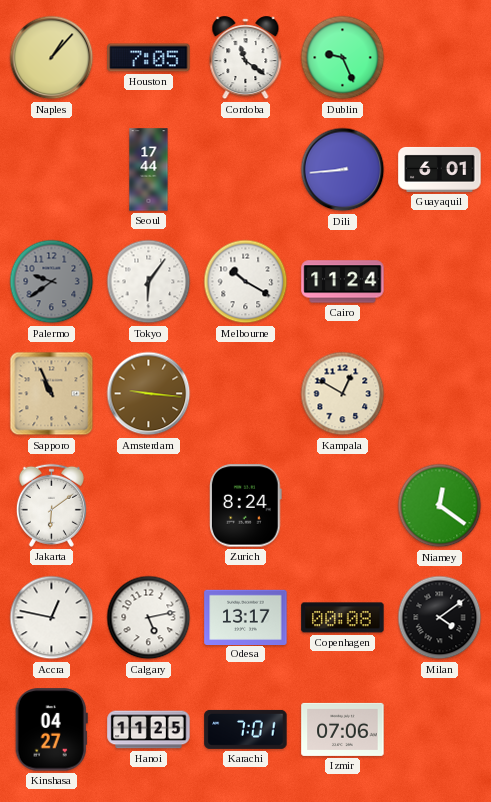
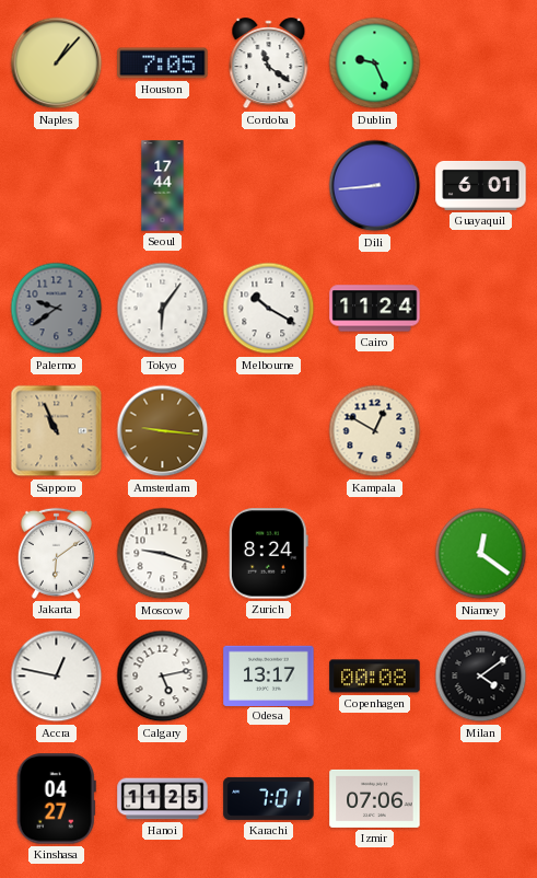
Moscow: none -> 9:18 (163, 554)
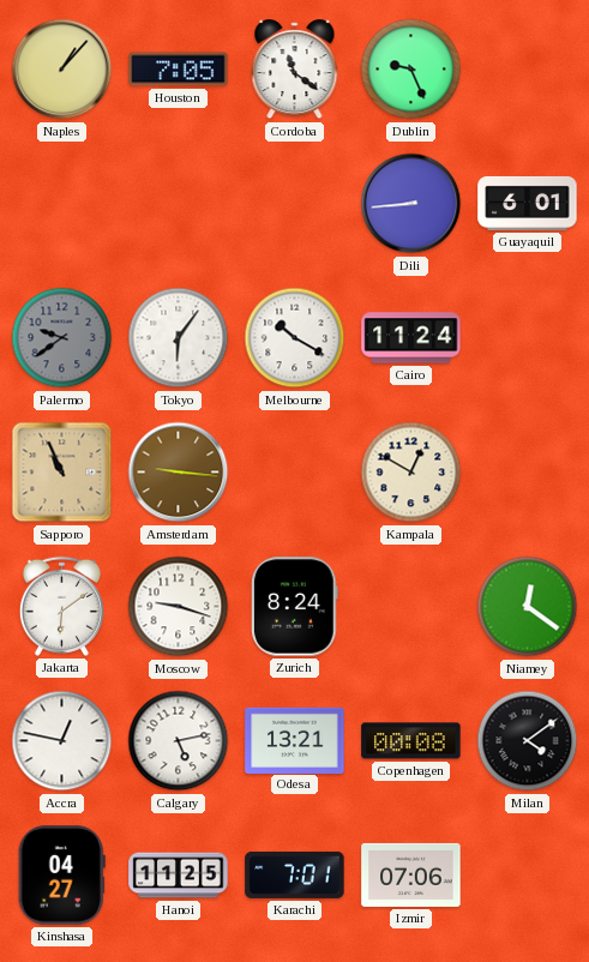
Seoul: 17:44 -> none (163, 186)
Odesa: 13:17 -> 13:21 (295, 740)
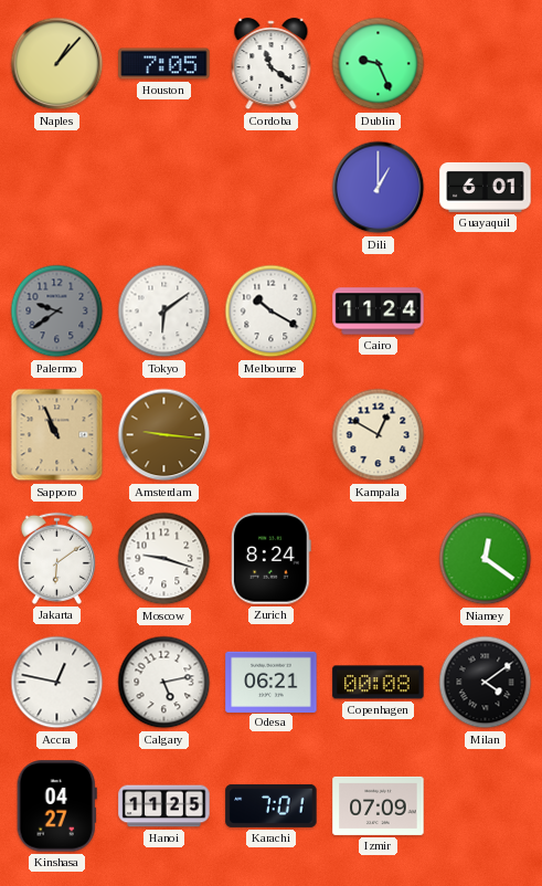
Dili: 8:44 -> 1:00 (379, 188)
Tokyo: 6:06 -> 6:09 (164, 312)
Odesa: 13:21 -> 06:21 (272, 682)
Izmir: 07:06 -> 07:09 (379, 805)
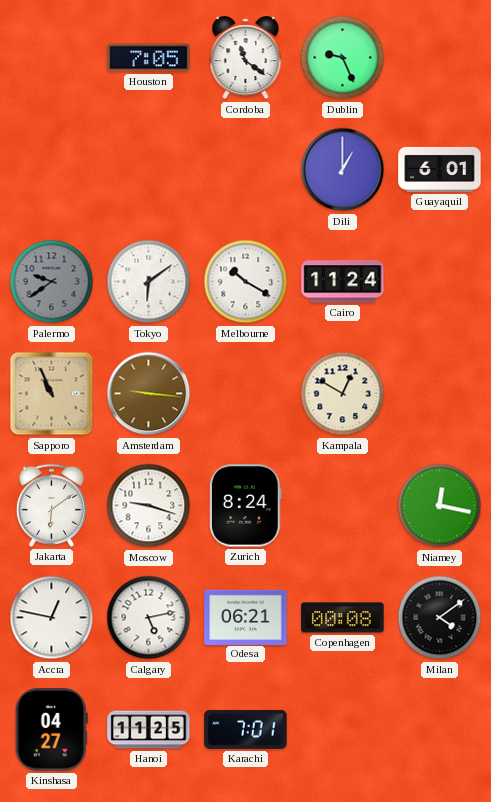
Naples: 1:07 -> none (57, 64)
Niamey: 12:21 -> 12:17 (440, 506)
Izmir: 07:09 -> none (379, 805)
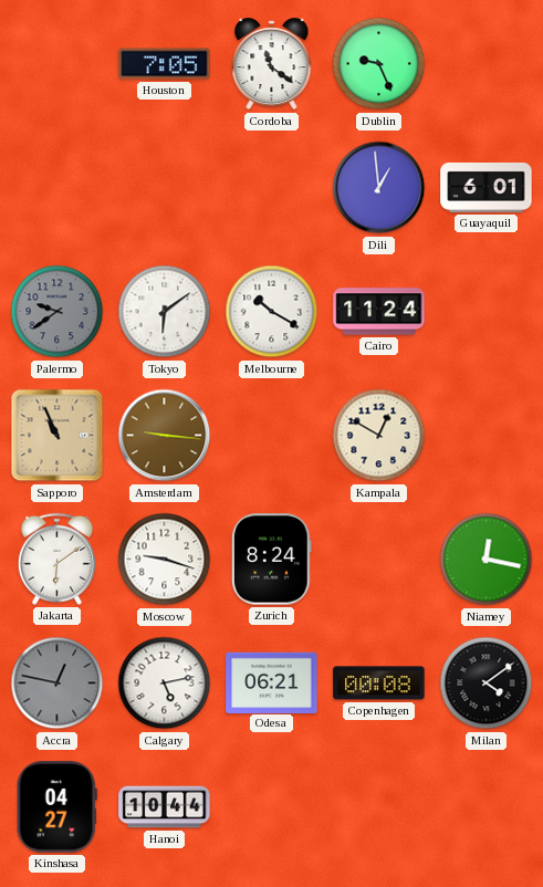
Dili: 1:00 -> 12:59 (379, 188)
Accra dial: white -> grey (58, 683)
Hanoi: 11:25 -> 10:44 (165, 807)
Karachi: 7:01 -> none (246, 729)
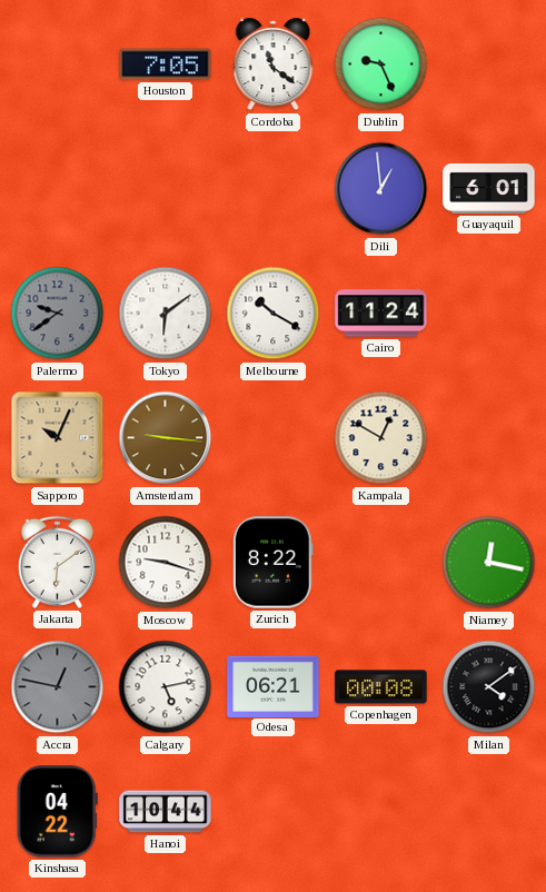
Sapporo: 10:56 -> 10:04 (58, 438)
Zurich: 8:24 -> 8:22 (274, 563)
Kinshasa: 04:27 -> 04:22 (57, 812)
